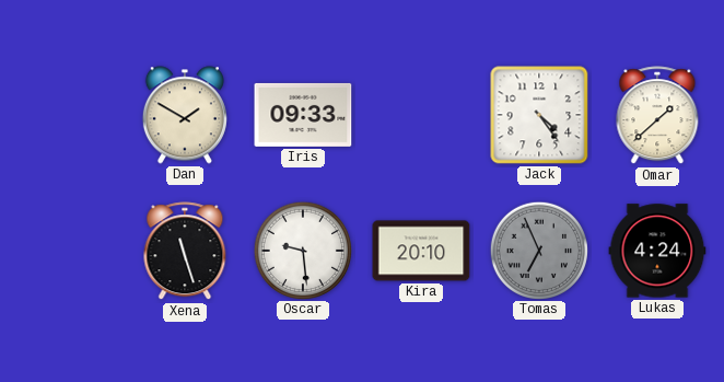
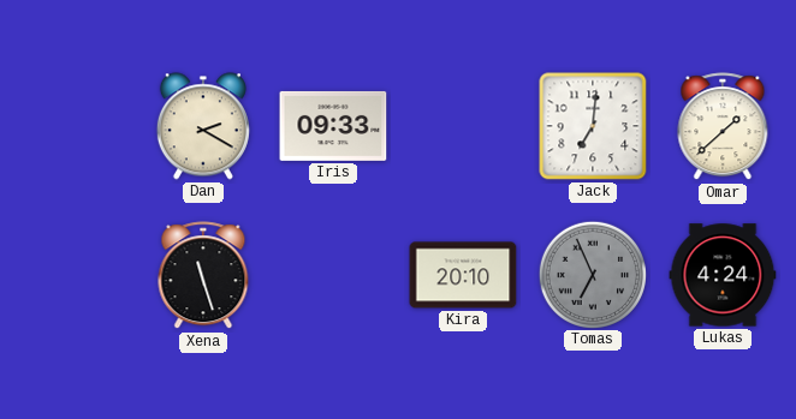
Dan: 1:50 -> 2:20 (203, 126)
Jack: 4:24 -> 7:01 (593, 126)
Oscar: 9:29 -> none (302, 250)
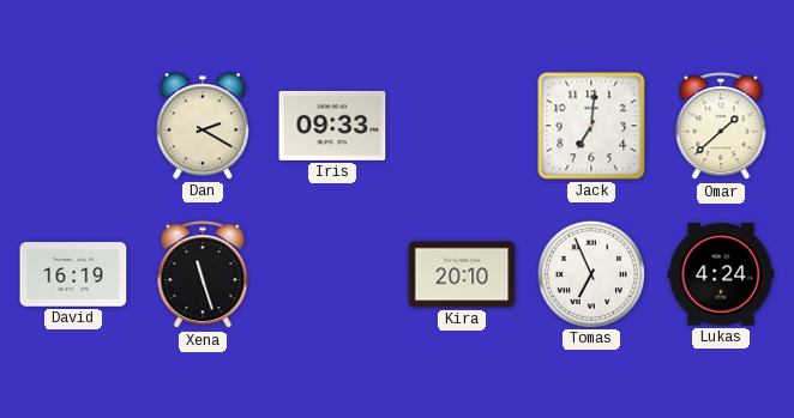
David: none -> 16:19 (73, 274)
Tomas dial: grey -> white (590, 273)
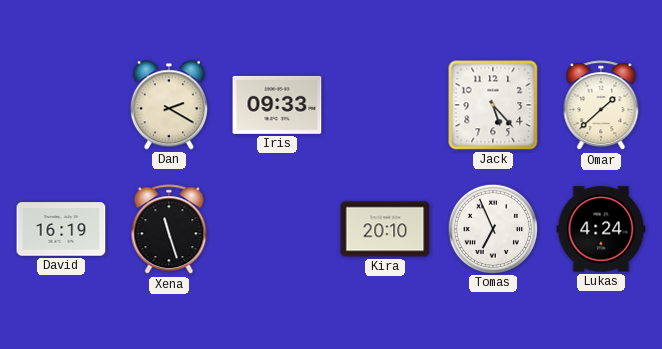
Jack: 7:01 -> 5:23 (493, 105)
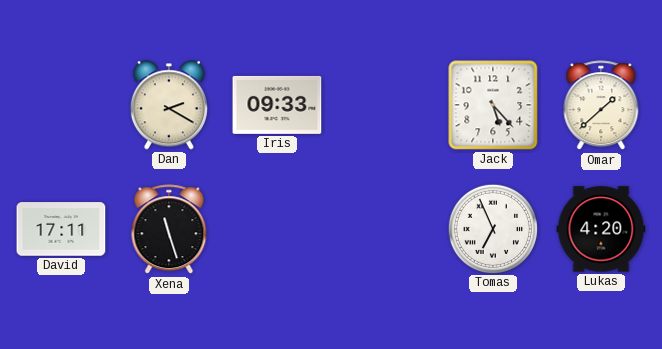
David: 16:19 -> 17:11 (61, 229)
Kira: 20:10 -> none (385, 229)
Lukas: 4:24 -> 4:20 (601, 229)
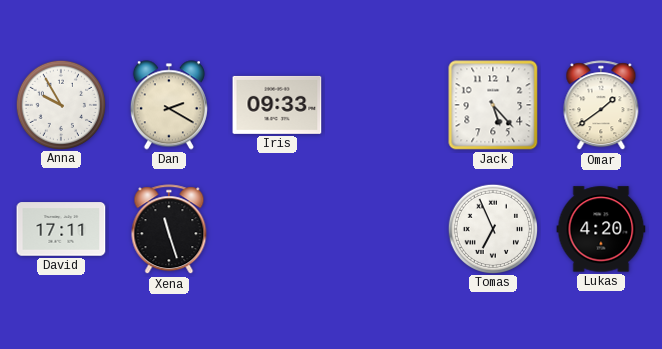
Anna: none -> 9:55 (60, 104)
Omar: 1:38 -> 1:39 (601, 106)
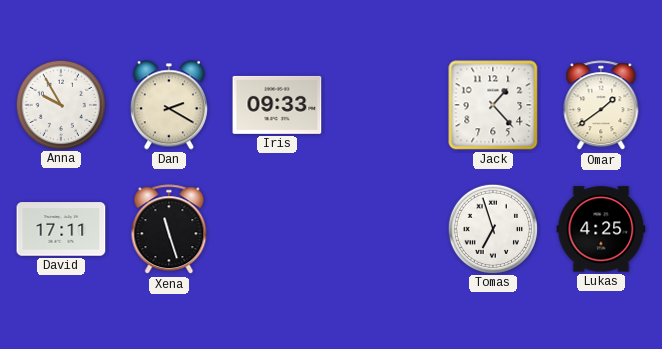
Jack: 5:23 -> 1:23 (493, 105)
Tomas: 6:56 -> 6:57 (492, 228)
Lukas: 4:20 -> 4:25 (601, 229)
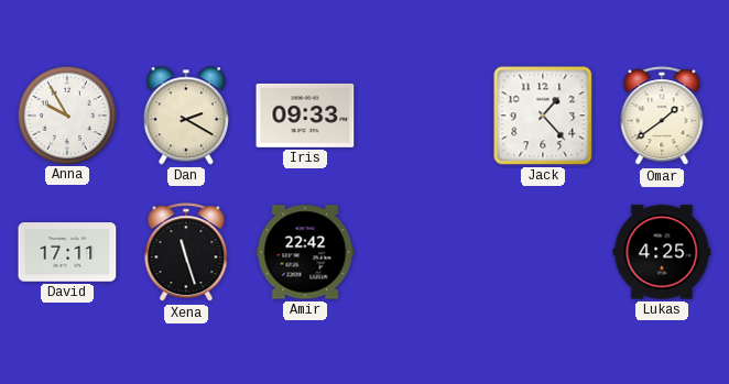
Amir: none -> 22:42 (305, 252)
Tomas: 6:57 -> none (492, 228)
